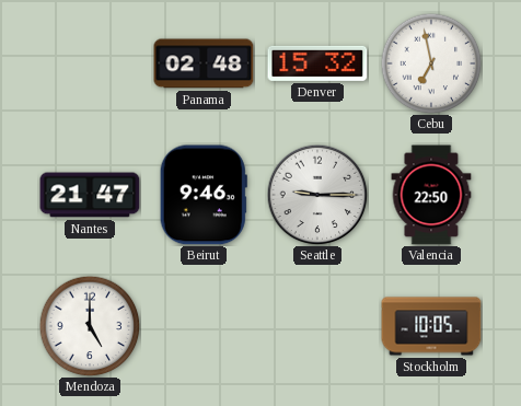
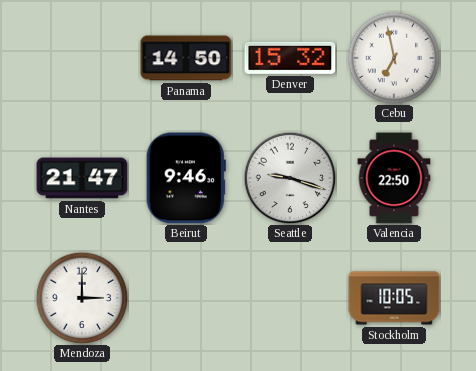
Panama: 02:48 -> 14:50 (186, 58)
Seattle: 9:15 -> 9:18 (290, 178)
Mendoza: 5:00 -> 3:00 (82, 298)
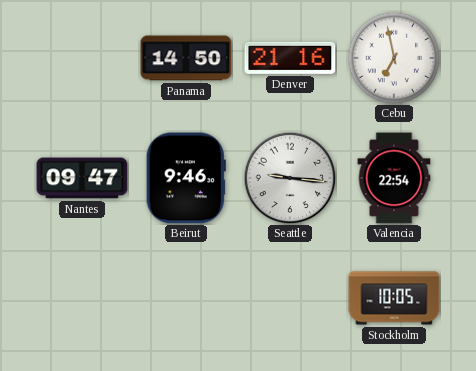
Denver: 15:32 -> 21:16 (290, 58)
Nantes: 21:47 -> 09:47 (82, 178)
Seattle: 9:18 -> 9:16 (290, 178)
Valencia: 22:50 -> 22:54 (394, 178)
Mendoza: 3:00 -> none (82, 298)
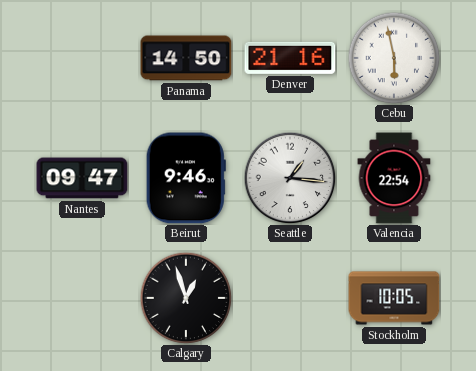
Cebu: 6:58 -> 5:58 (394, 58)
Seattle: 9:16 -> 1:16 (290, 178)
Calgary: none -> 12:57 (186, 298)
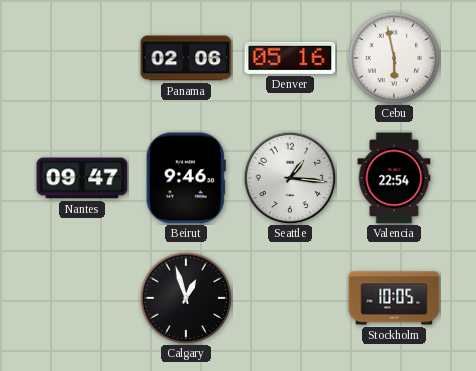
Panama: 14:50 -> 02:06 (186, 58)
Denver: 21:16 -> 05:16 (290, 58)
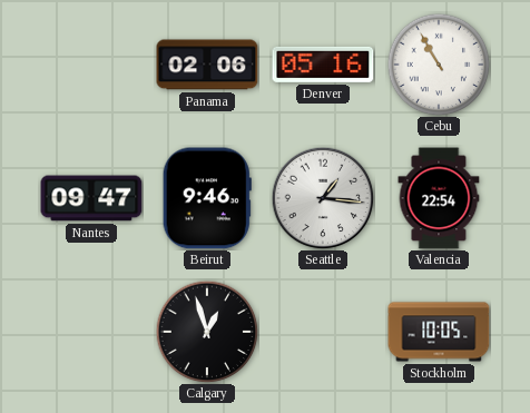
Cebu: 5:58 -> 10:55 (439, 65)
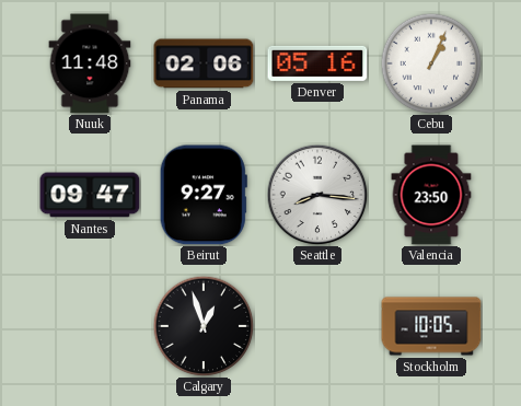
Nuuk: none -> 11:48 (90, 63)
Cebu: 10:55 -> 1:04 (431, 63)
Beirut: 9:46 -> 9:27 (204, 195)
Seattle: 1:16 -> 8:16 (317, 195)
Valencia: 22:54 -> 23:50 (431, 195)
